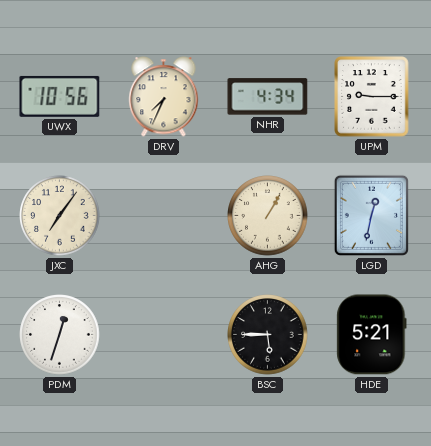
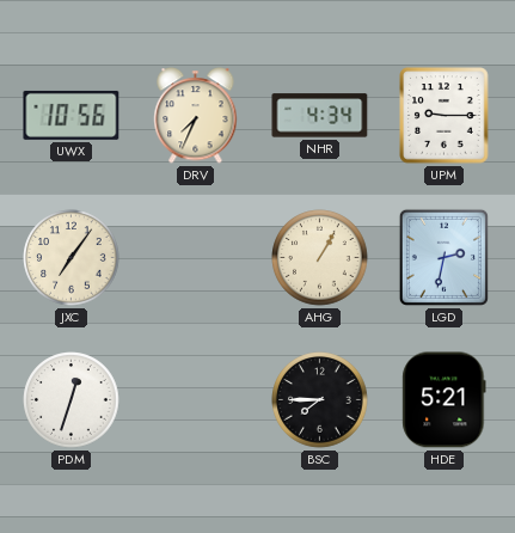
LGD: 12:32 -> 2:32 (443, 257)
BSC: 5:45 -> 7:45 (320, 400)
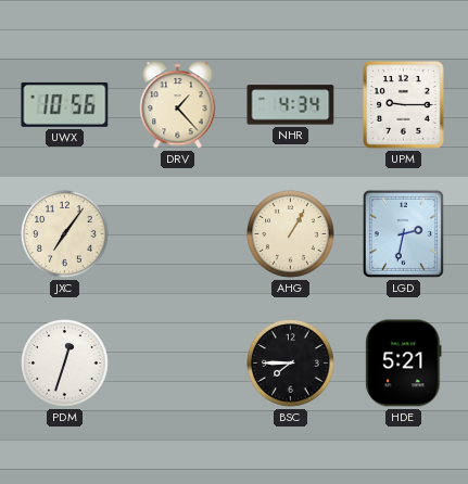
DRV: 7:34 -> 1:23 (178, 105)
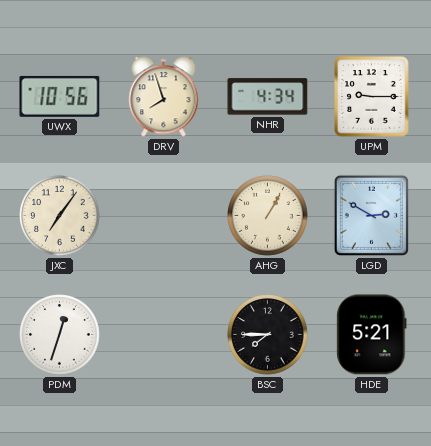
DRV: 1:23 -> 7:57 (164, 97)
LGD: 2:32 -> 2:50 (371, 215)
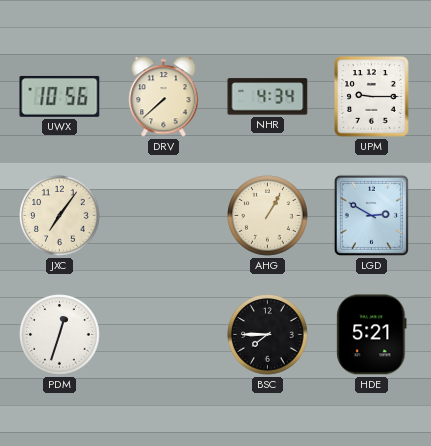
DRV: 7:57 -> 7:38 (164, 97)
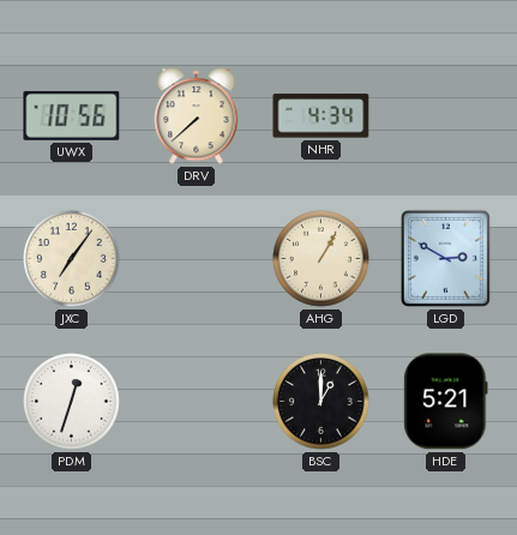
UPM: 9:15 -> none (372, 97)
BSC: 7:45 -> 1:00 (321, 402)
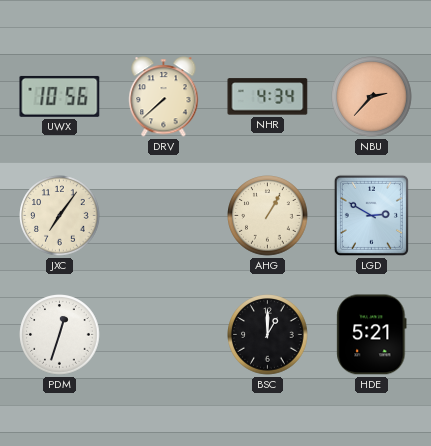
NBU: none -> 2:37 (372, 97)
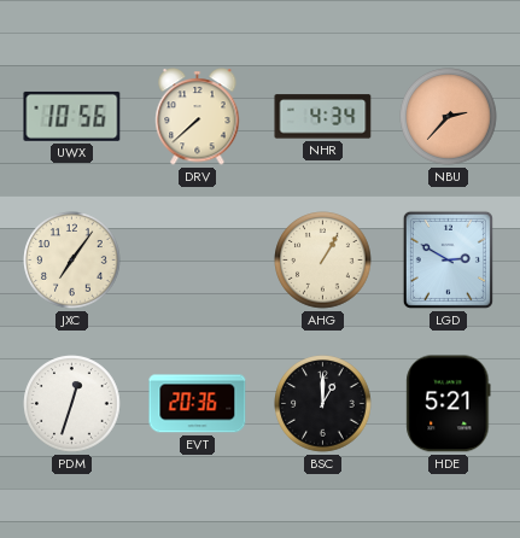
EVT: none -> 20:36 (198, 404)
